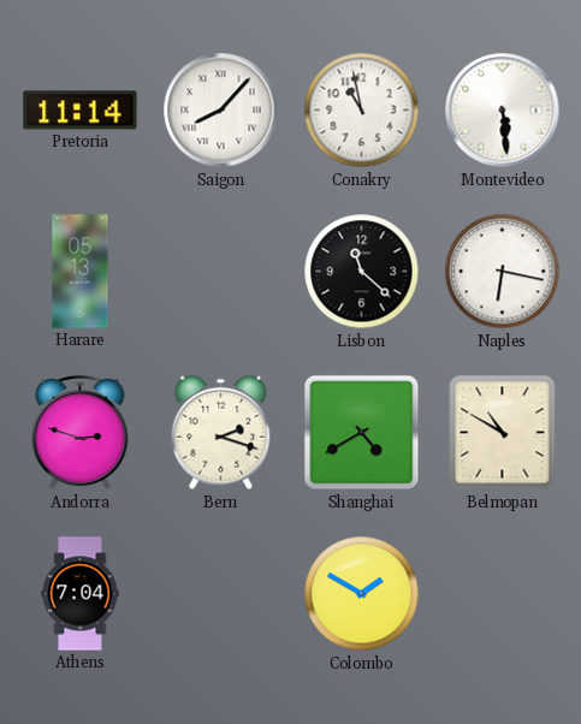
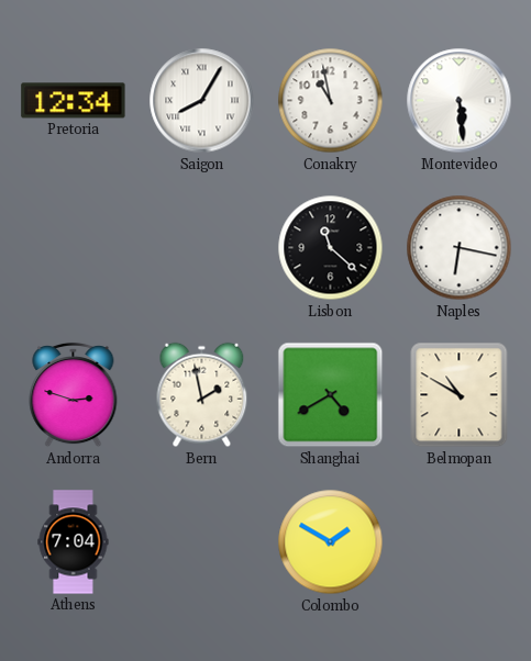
Pretoria: 11:14 -> 12:34 (74, 101)
Saigon: 8:07 -> 8:05 (202, 101)
Harare: 05:13 -> none (81, 272)
Bern: 2:18 -> 1:58 (202, 395)
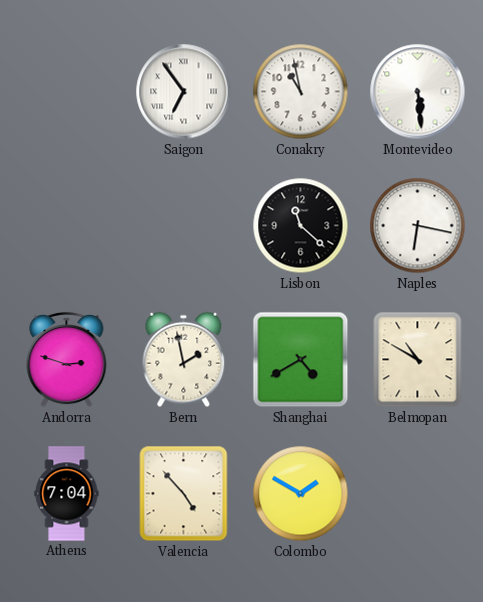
Pretoria: 12:34 -> none (74, 101)
Saigon: 8:05 -> 6:54 (184, 92)
Valencia: none -> 4:53 (184, 494)
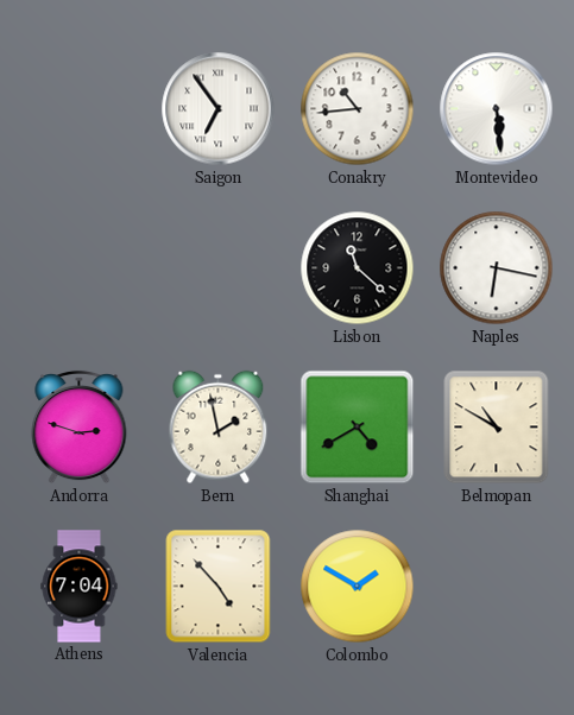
Conakry: 10:58 -> 10:44 (358, 109)
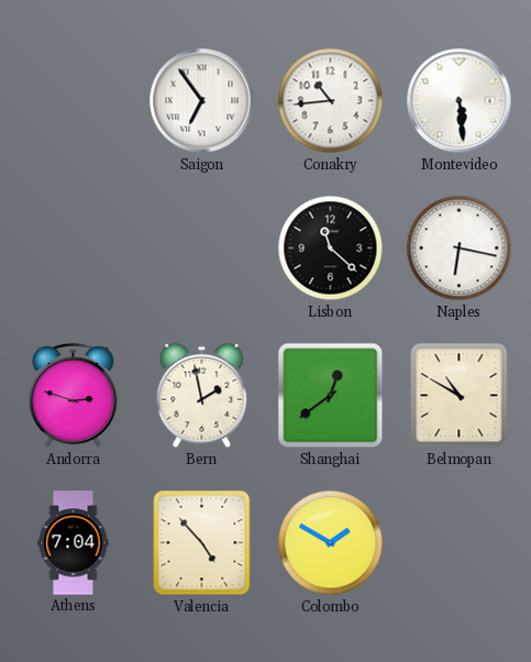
Shanghai: 4:40 -> 12:39 (331, 396)
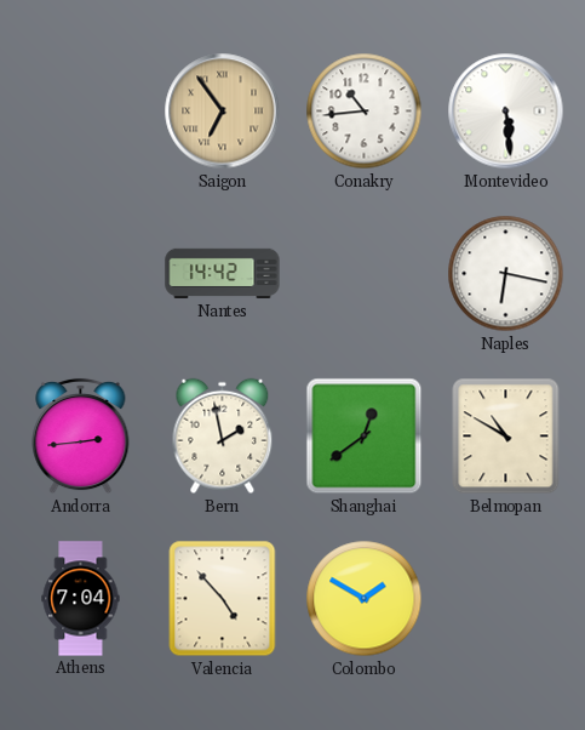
Saigon dial: white -> champagne (223, 112)
Nantes: none -> 14:42 (223, 274)
Lisbon: 11:22 -> none (331, 249)
Andorra: 2:48 -> 2:44 (81, 437)
